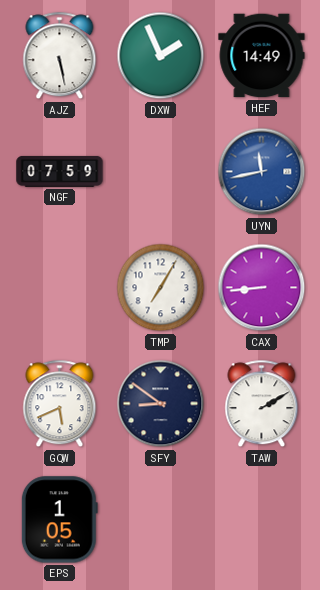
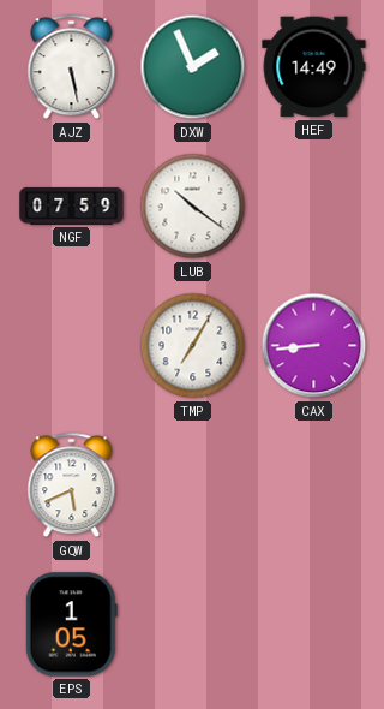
LUB: none -> 10:21 (193, 207)
UYN: 11:43 -> none (262, 172)
SFY: 8:51 -> none (161, 404)
TAW: 2:10 -> none (262, 404)
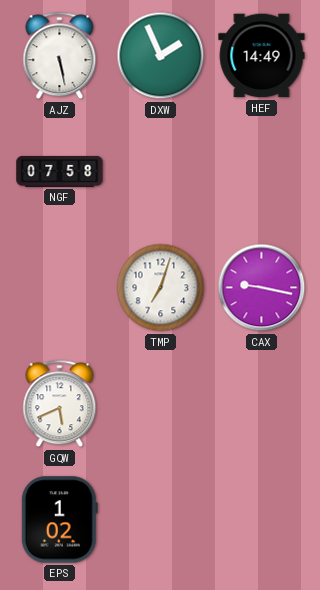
NGF: 07:59 -> 07:58 (60, 172)
LUB: 10:21 -> none (193, 207)
TMP: 7:05 -> 7:03 (161, 288)
CAX: 8:44 -> 9:17 (262, 288)
EPS: 1:05 -> 1:02 (59, 520)
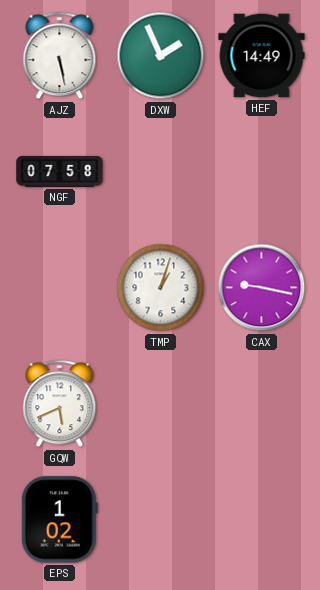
TMP: 7:03 -> 1:03 (161, 288)
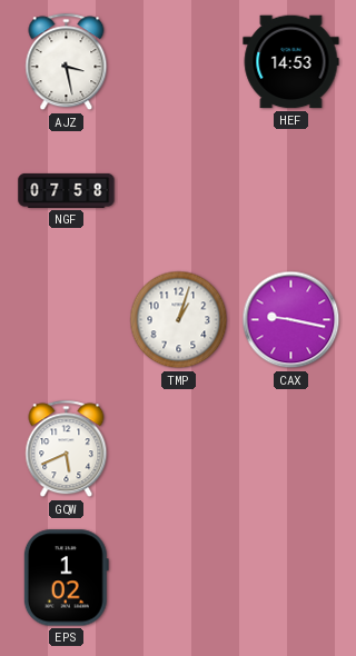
AJZ: 5:28 -> 3:28 (67, 62)
DXW: 1:56 -> none (161, 56)
HEF: 14:49 -> 14:53 (291, 62)
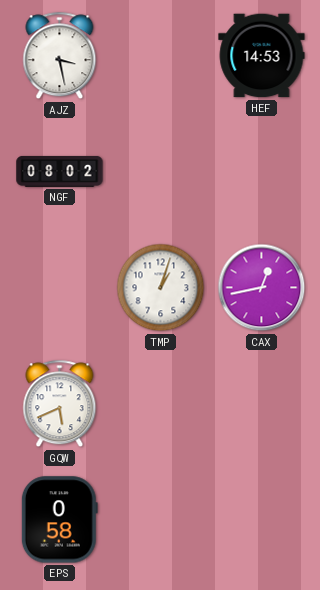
NGF: 07:58 -> 08:02 (60, 172)
CAX: 9:17 -> 12:43 (262, 288)
EPS: 1:02 -> 0:58 (59, 520)
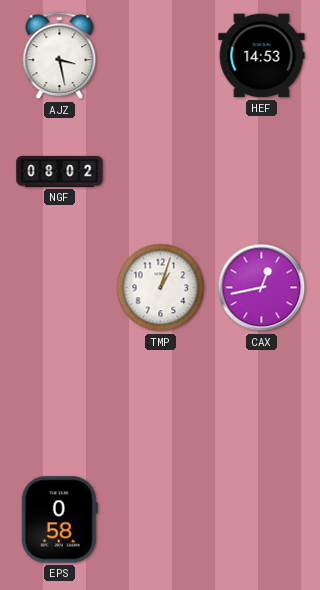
GQW: 5:41 -> none (60, 404)
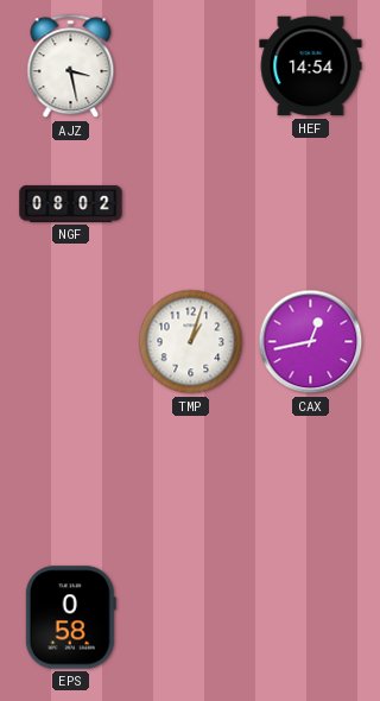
HEF: 14:53 -> 14:54 (311, 67)
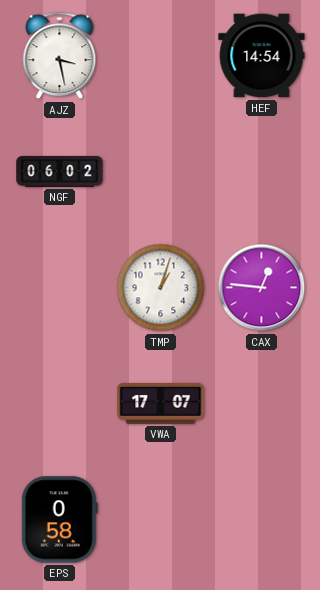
NGF: 08:02 -> 06:02 (60, 172)
CAX: 12:43 -> 12:46 (262, 288)
VWA: none -> 17:07 (161, 404)
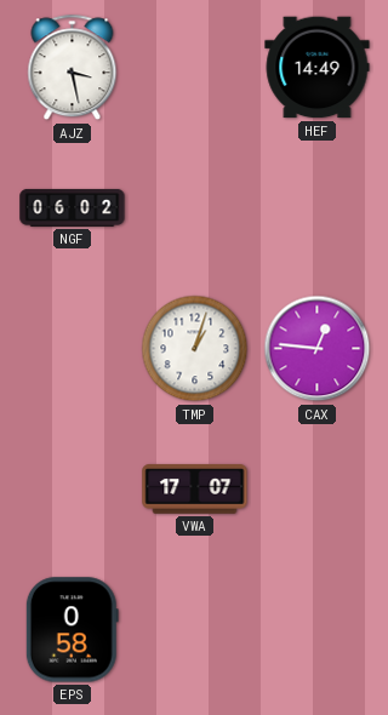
HEF: 14:54 -> 14:49 (318, 68)
